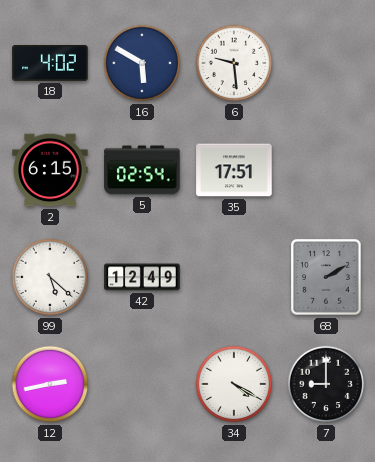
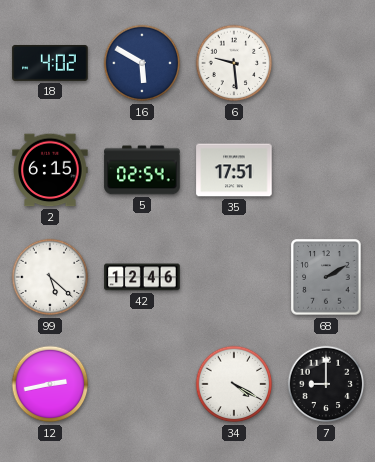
42: 12:49 -> 12:46 (142, 277)
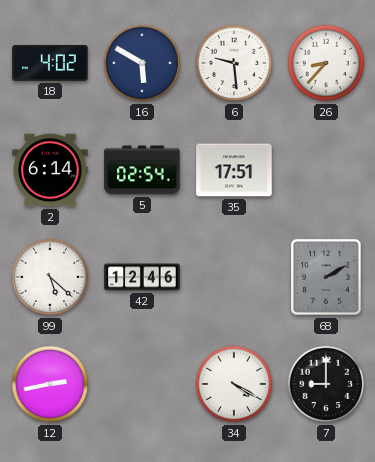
26: none -> 8:37 (326, 63)
2: 6:15 -> 6:14 (50, 170)
